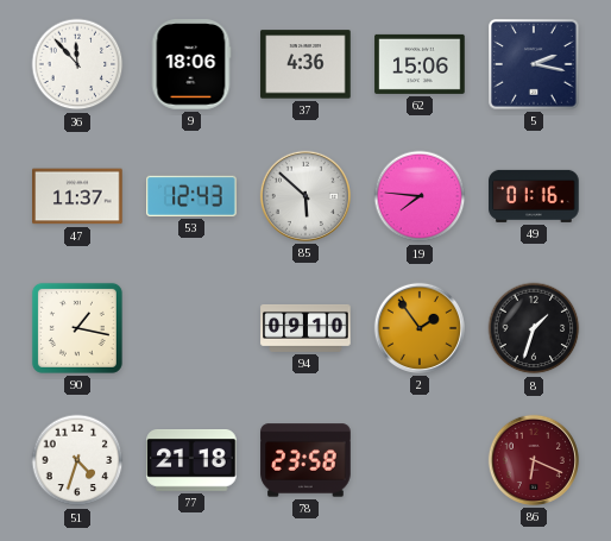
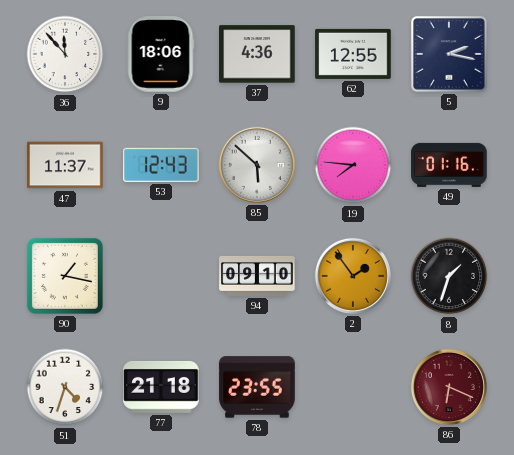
62: 15:06 -> 12:55 (353, 54)
78: 23:58 -> 23:55 (257, 387)
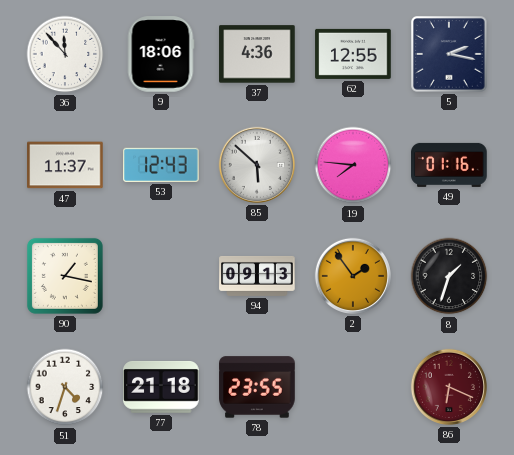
94: 09:10 -> 09:13 (257, 276)
